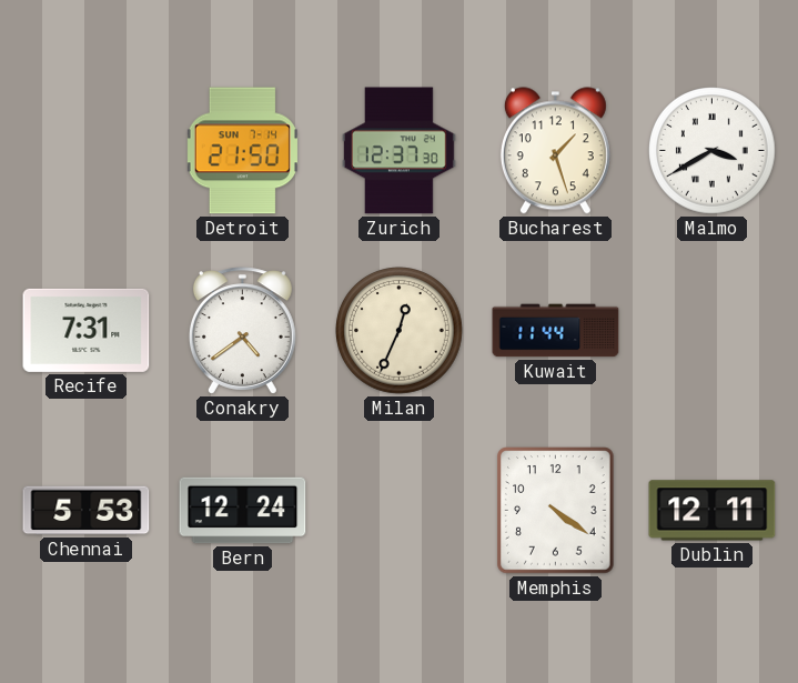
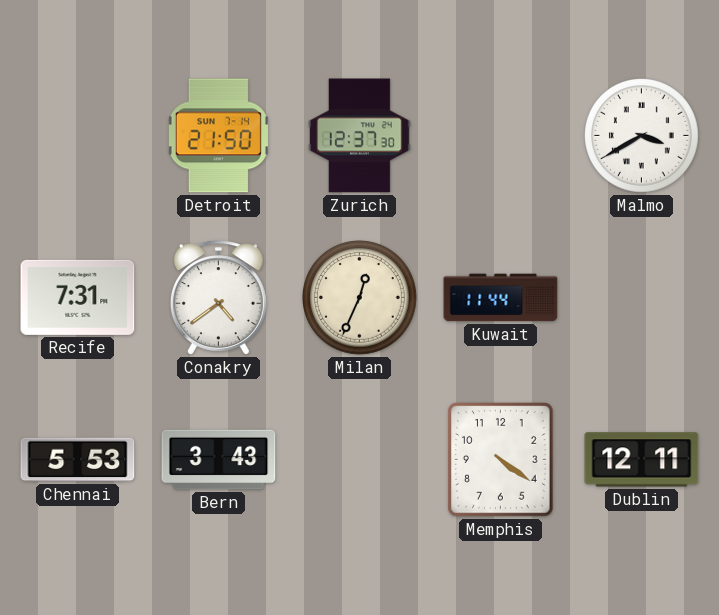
Bucharest: 1:27 -> none (555, 151)
Bern: 12:24 -> 3:43 (219, 460)
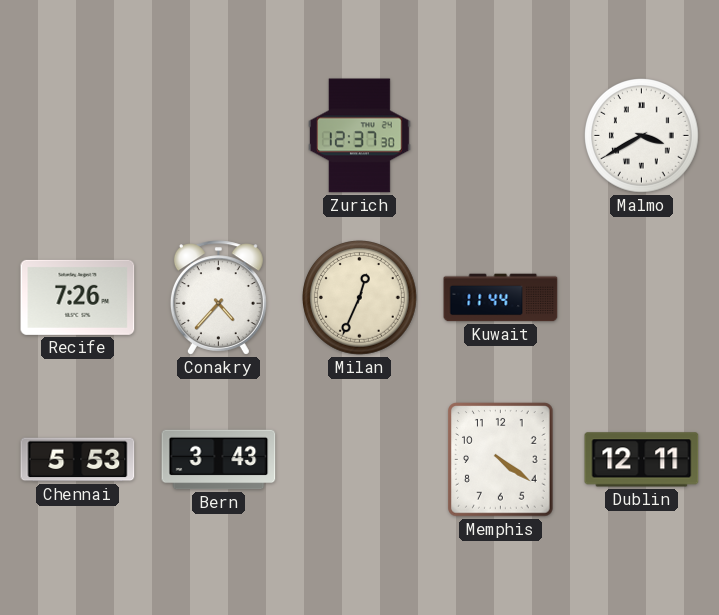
Detroit: 21:50 -> none (218, 136)
Recife: 7:31 -> 7:26 (78, 297)
Conakry: 4:39 -> 4:37 (218, 298)
